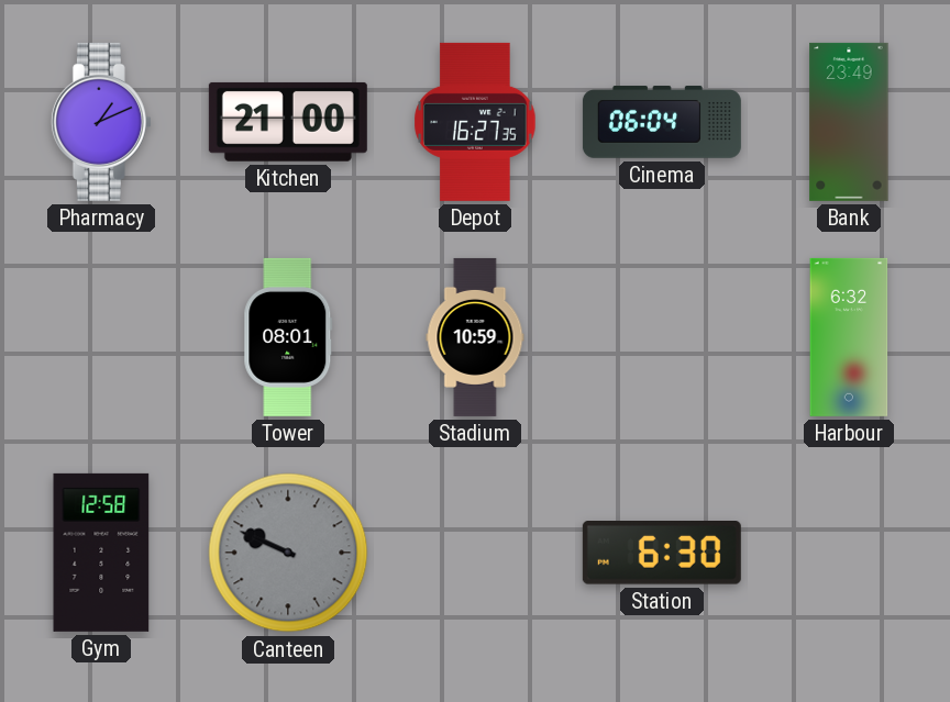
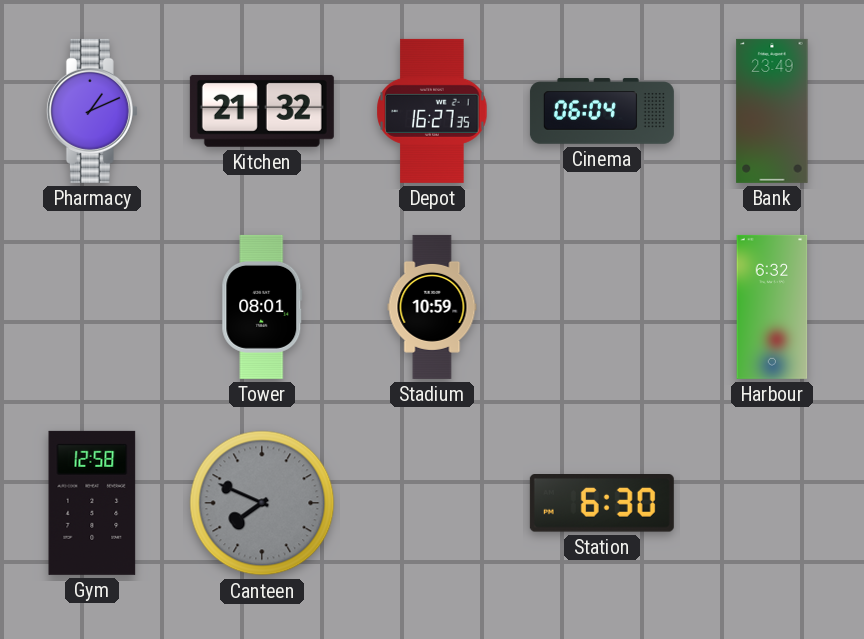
Kitchen: 21:00 -> 21:32 (262, 111)
Canteen: 9:49 -> 7:49 (262, 503)
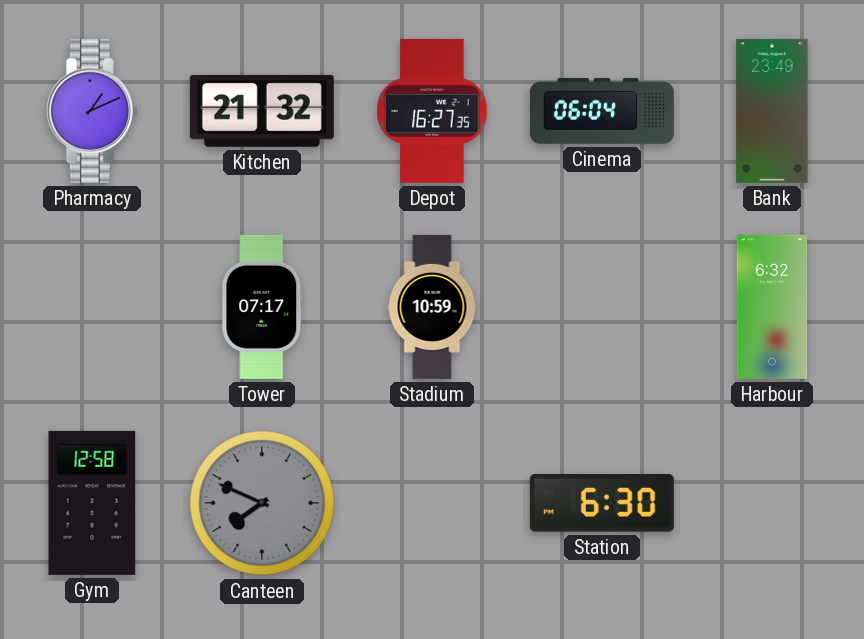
Tower: 08:01 -> 07:17 (262, 307)
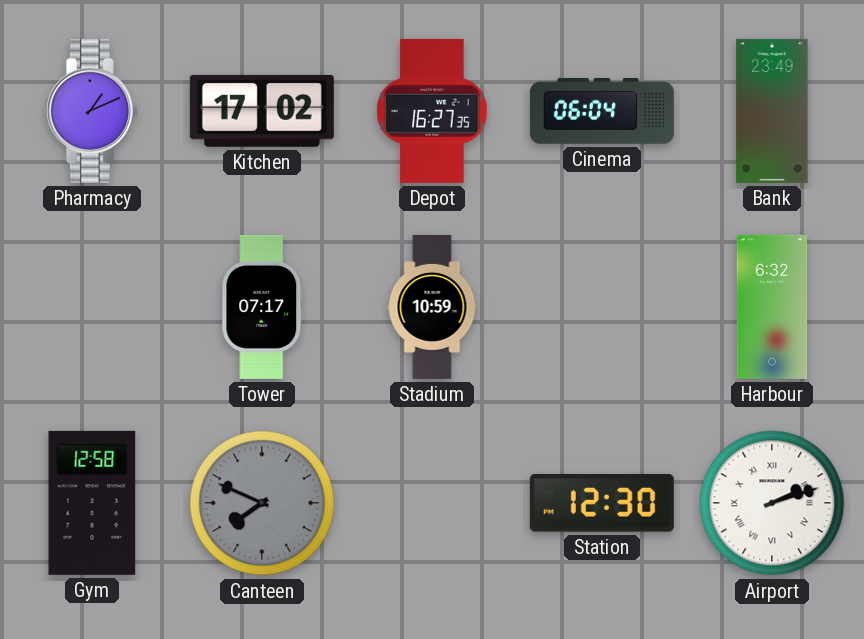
Kitchen: 21:32 -> 17:02 (262, 111)
Station: 6:30 -> 12:30 (602, 503)
Airport: none -> 2:12 (772, 503)
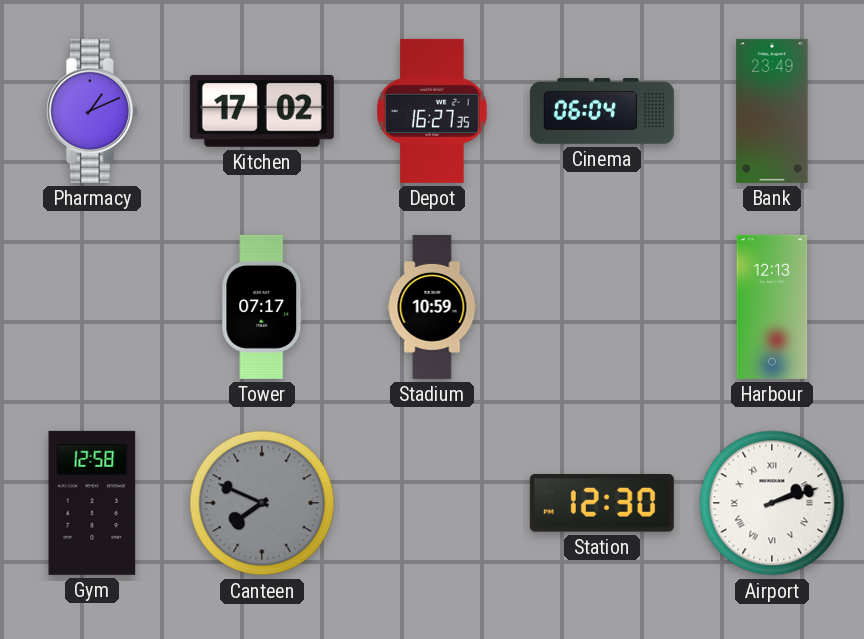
Harbour: 6:32 -> 12:13 (772, 307)
